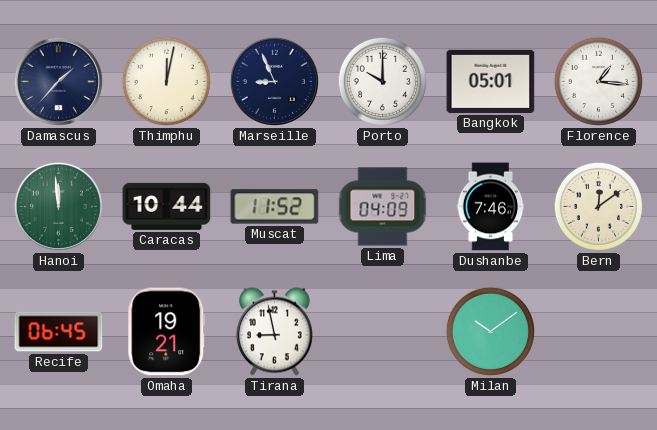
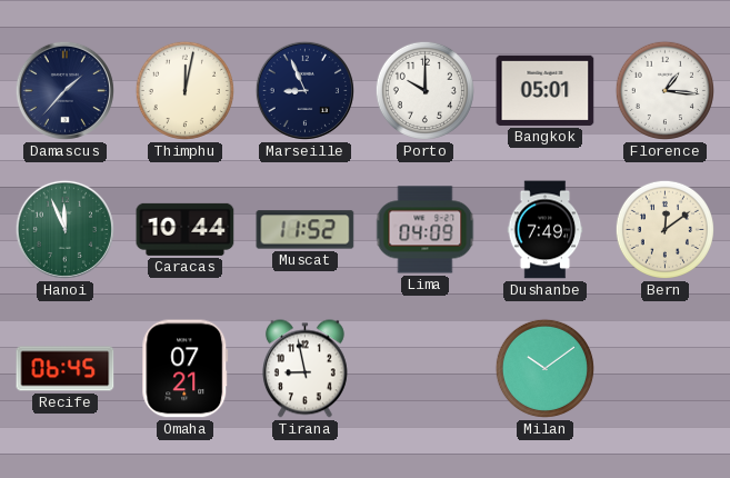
Hanoi: 11:59 -> 11:56 (64, 229)
Dushanbe: 7:46 -> 7:49 (546, 230)
Omaha: 19:21 -> 07:21 (186, 369)
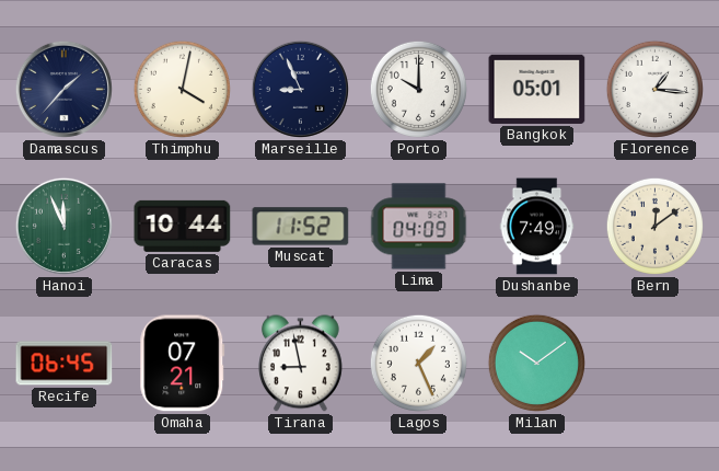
Thimphu: 12:02 -> 4:02 (182, 89)
Lagos: none -> 1:26 (418, 363)
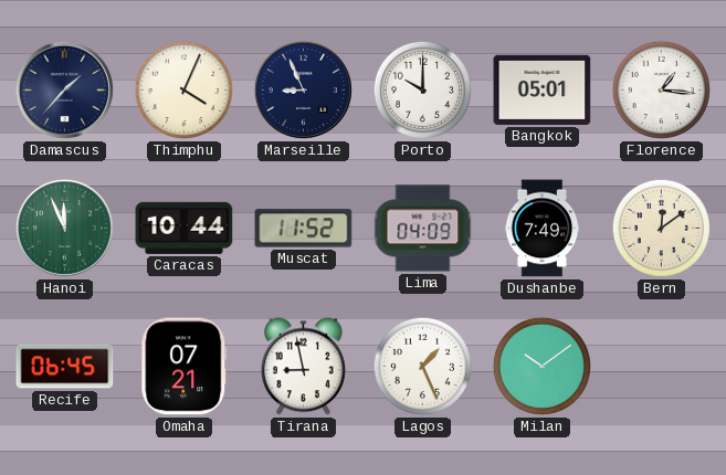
Thimphu: 4:02 -> 4:04 (183, 89)
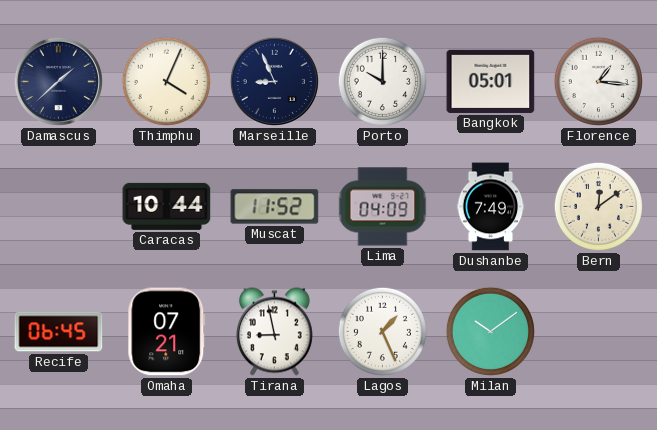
Damascus: 1:37 -> 1:38 (58, 81)
Hanoi: 11:56 -> none (64, 228)
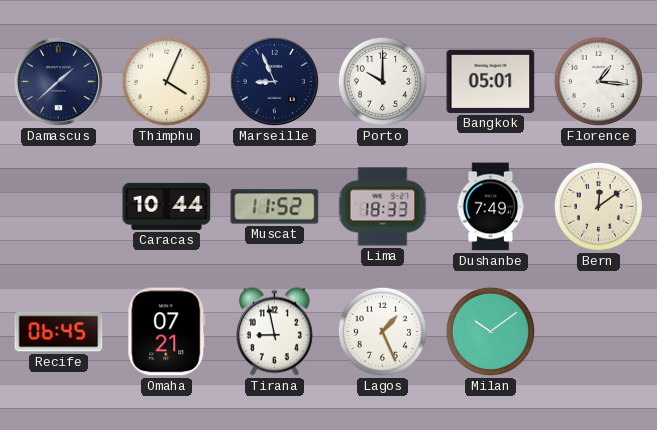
Lima: 04:09 -> 18:33 (383, 207)
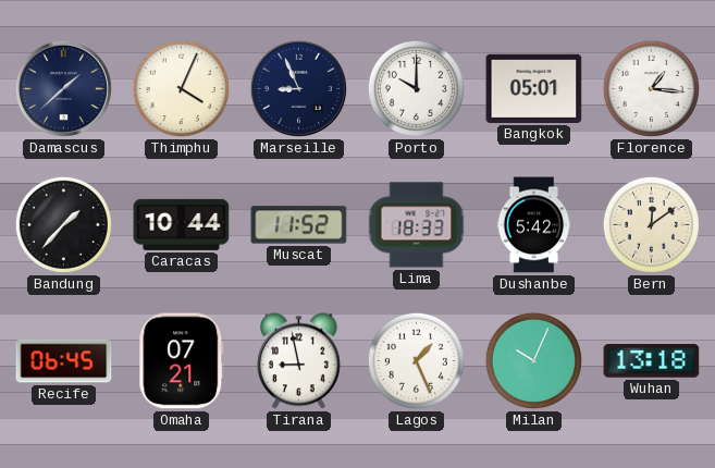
Bandung: none -> 1:37 (63, 224)
Dushanbe: 7:49 -> 5:42 (534, 225)
Milan: 10:09 -> 10:04 (533, 360)
Wuhan: none -> 13:18 (652, 361)
